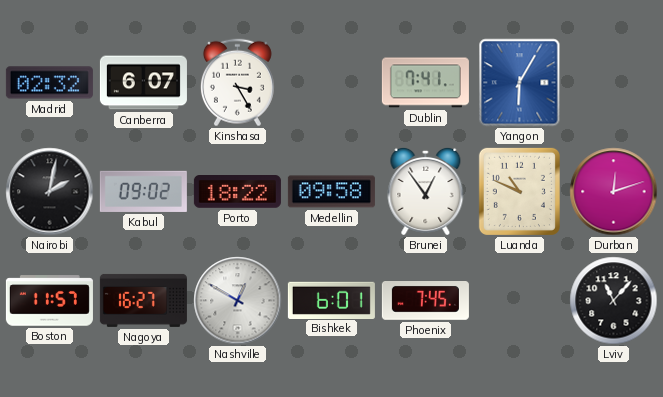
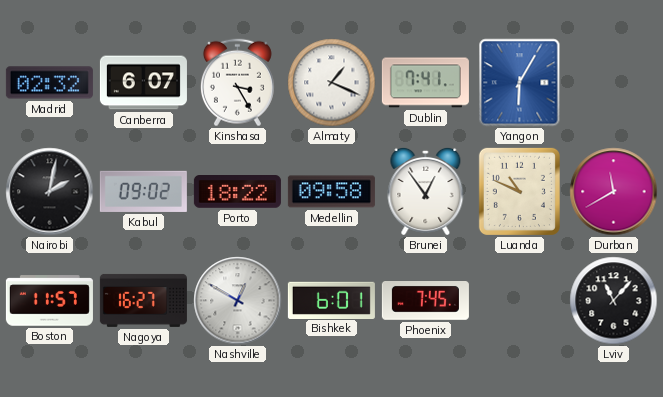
Almaty: none -> 1:19 (332, 83)
Durban: 12:12 -> 11:40 (614, 192)
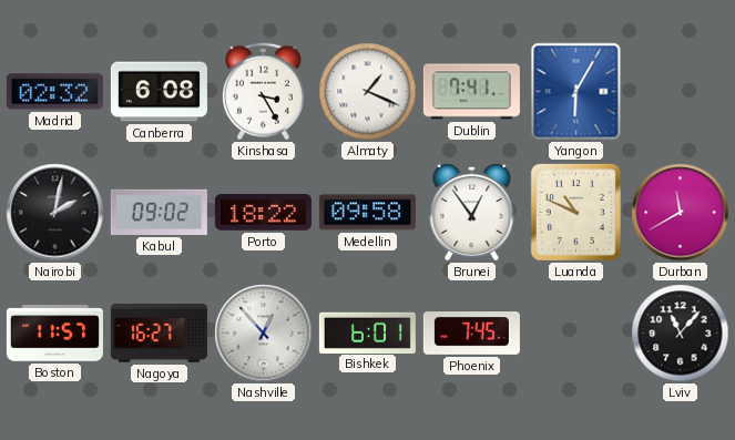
Canberra: 6:07 -> 6:08 (159, 92)
Nashville: 12:50 -> 12:53 (264, 334)
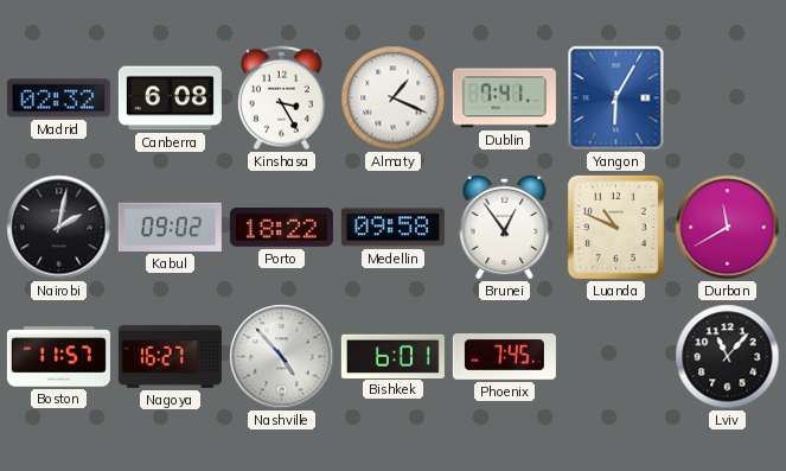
Nashville: 12:53 -> 4:53 (282, 357)
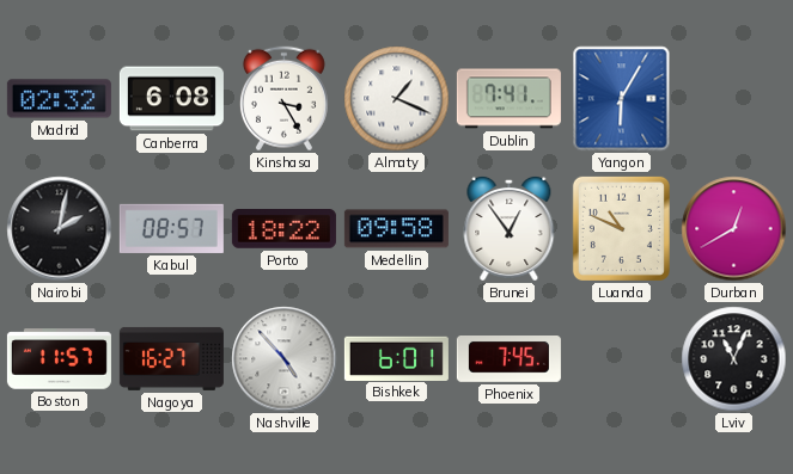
Kabul: 09:02 -> 08:57 (171, 228)
Durban: 11:40 -> 12:40 (734, 229)
Lviv: 11:07 -> 11:04 (734, 359)
